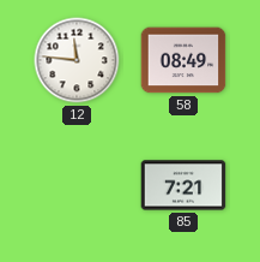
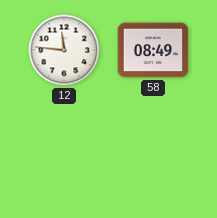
85: 7:21 -> none (183, 185)
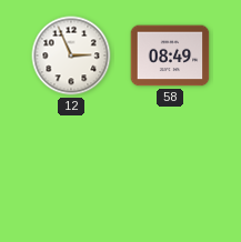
12: 11:46 -> 2:56 (71, 56)
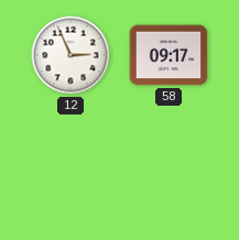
58: 08:49 -> 09:17 (169, 55)
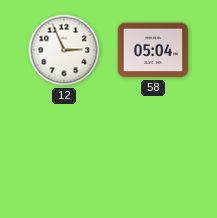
58: 09:17 -> 05:04 (153, 50)
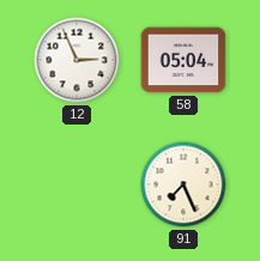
91: none -> 7:26 (183, 184)
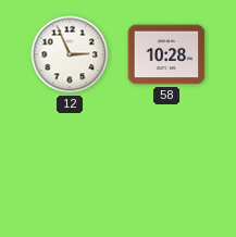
58: 05:04 -> 10:28 (166, 54)
91: 7:26 -> none (183, 184)
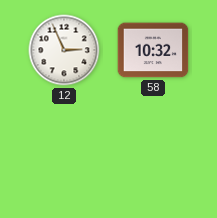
58: 10:28 -> 10:32 (153, 50)
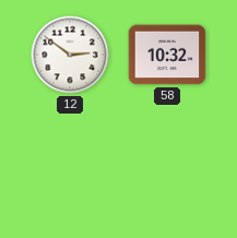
12: 2:56 -> 2:51 (70, 55)
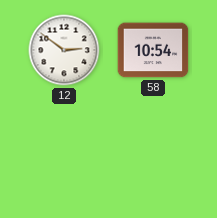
58: 10:32 -> 10:54 (153, 50)
